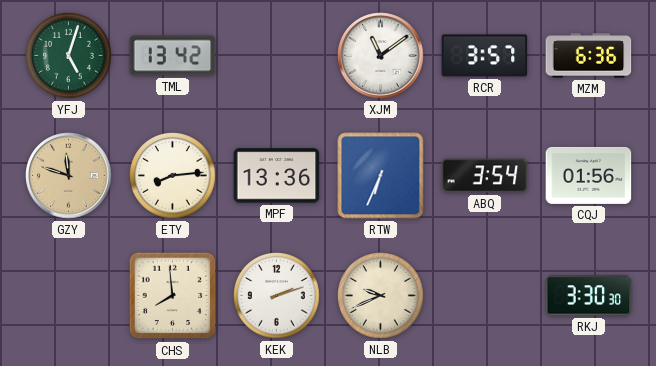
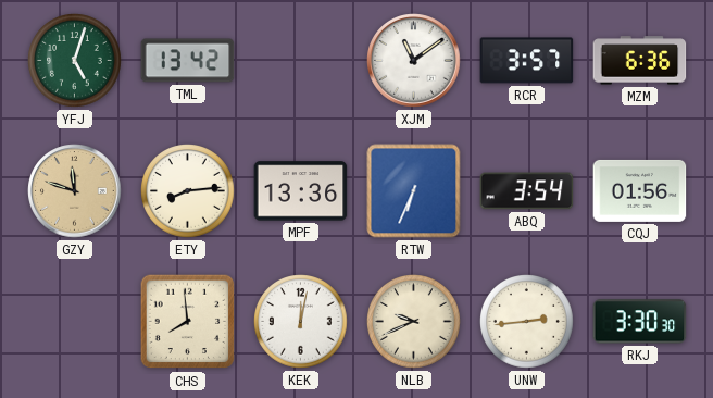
KEK: 2:12 -> 12:02 (301, 322)
UNW: none -> 2:44 (527, 322)
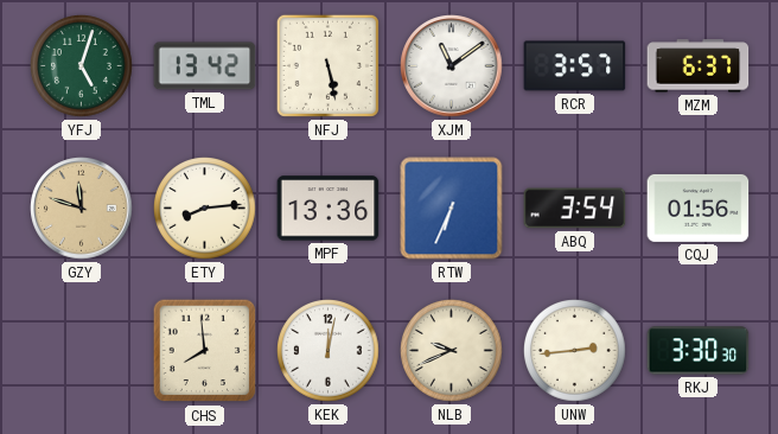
NFJ: none -> 5:28 (327, 65)
MZM: 6:36 -> 6:37 (699, 66)
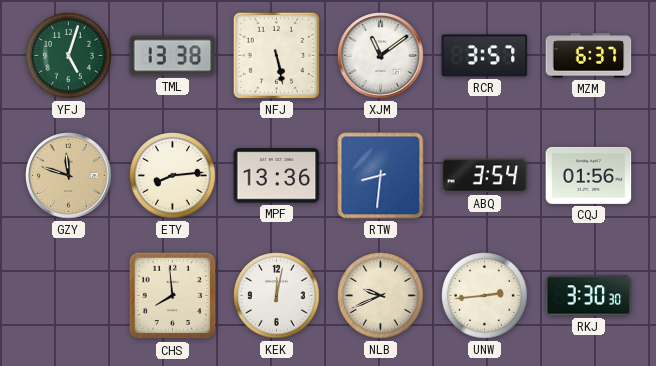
TML: 13:42 -> 13:38 (173, 56)
RTW: 6:34 -> 8:31 (381, 176)
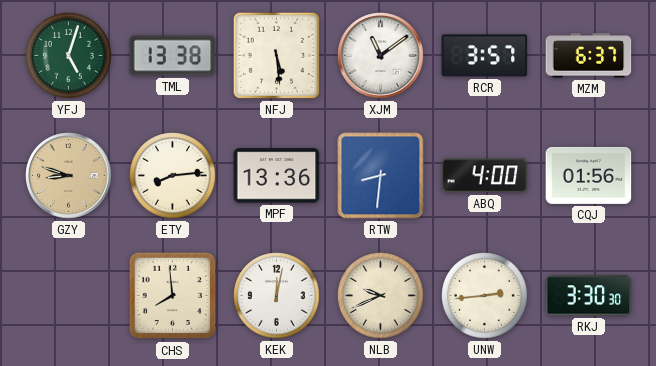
NFJ: 5:28 -> 5:29 (276, 55)
GZY: 11:48 -> 8:48 (69, 176)
ABQ: 3:54 -> 4:00 (485, 176)
